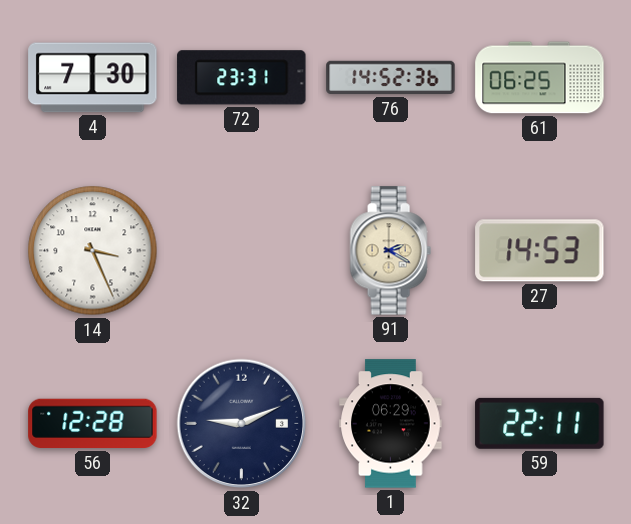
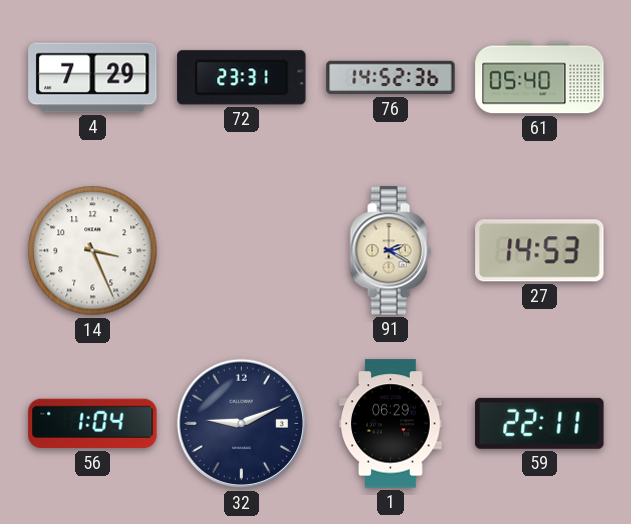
4: 7:30 -> 7:29 (93, 78)
61: 06:25 -> 05:40 (540, 78)
56: 12:28 -> 1:04 (93, 424)
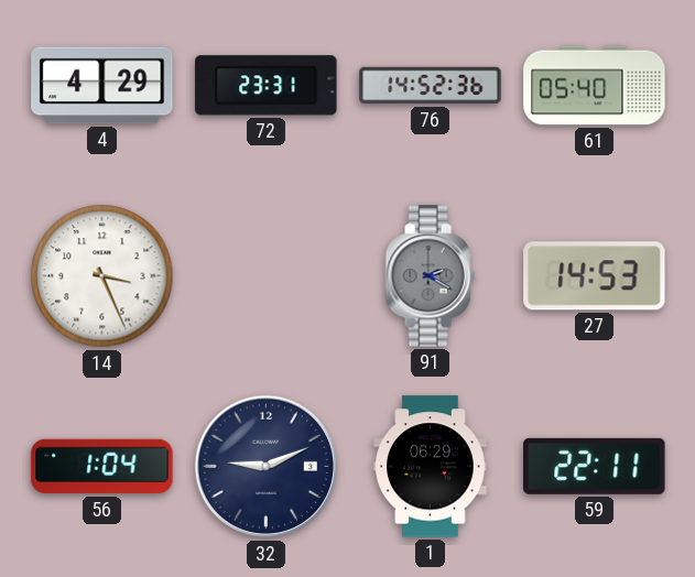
4: 7:29 -> 4:29 (102, 86)
91 dial: cream -> grey (430, 276)
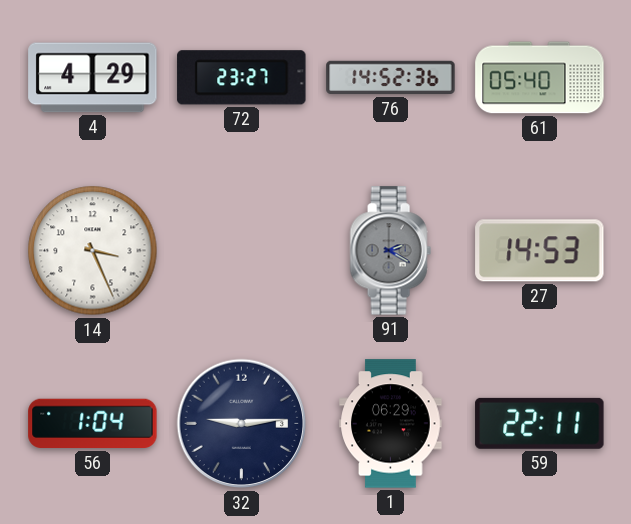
72: 23:31 -> 23:27 (242, 78)
32: 9:11 -> 9:14 (242, 424)
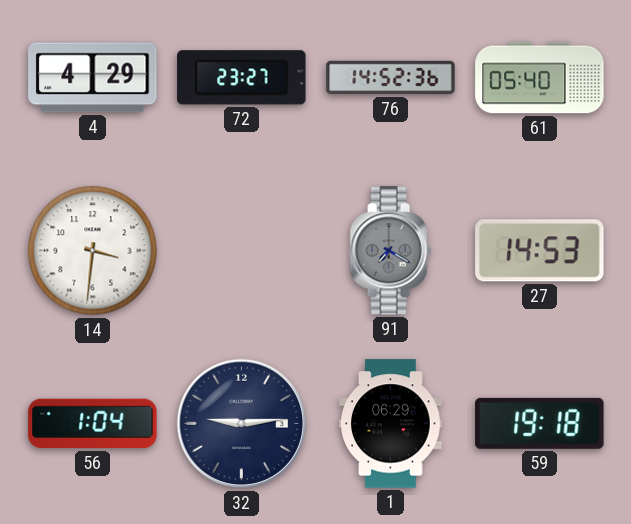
14: 3:26 -> 3:31 (93, 251)
91: 2:20 -> 7:20 (390, 251)
59: 22:11 -> 19:18 (540, 423)
